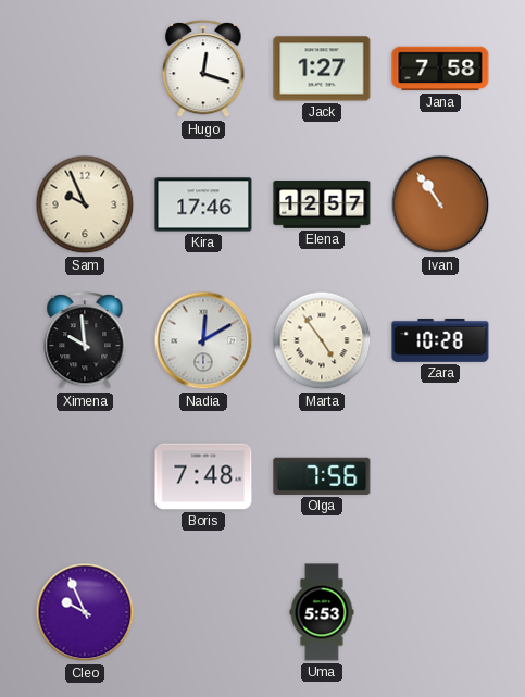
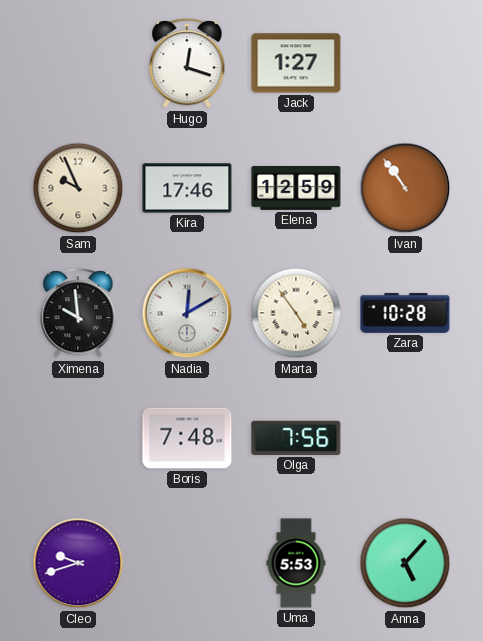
Jana: 7:58 -> none (440, 69)
Elena: 12:57 -> 12:59 (296, 189)
Cleo: 9:56 -> 9:42 (78, 563)
Anna: none -> 5:07 (405, 563)
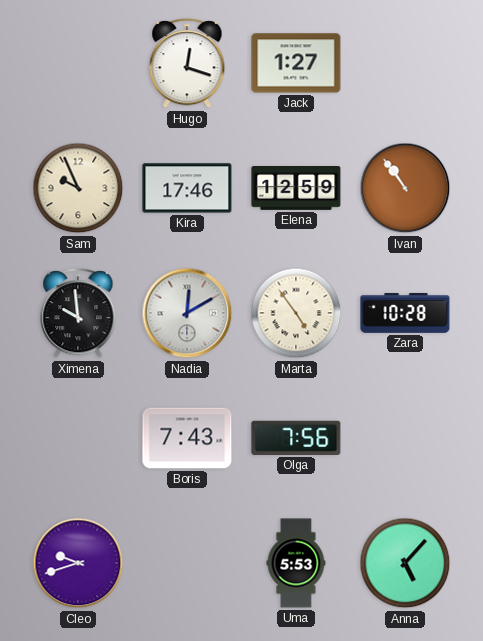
Boris: 7:48 -> 7:43 (187, 438)
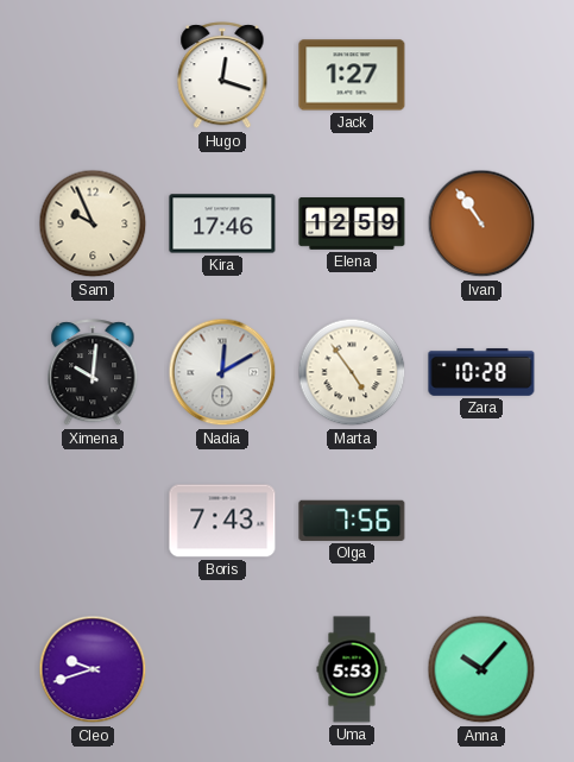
Ximena: 9:59 -> 10:01 (93, 373)
Anna: 5:07 -> 10:07 (481, 669)
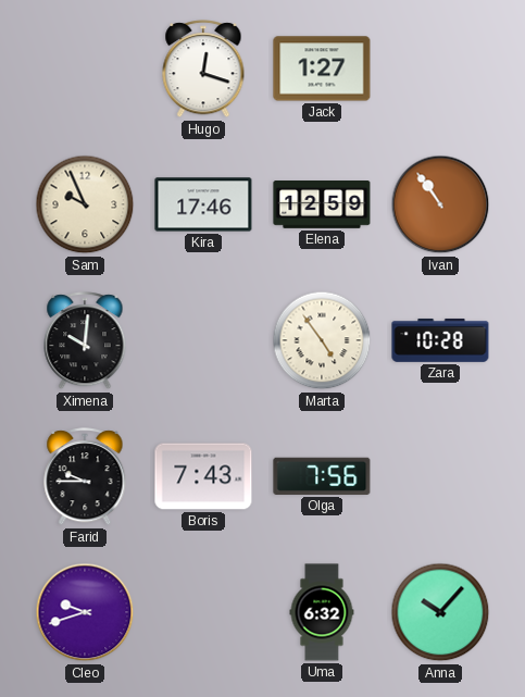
Nadia: 12:10 -> none (222, 372)
Farid: none -> 9:45 (85, 477)
Uma: 5:53 -> 6:32 (322, 612)
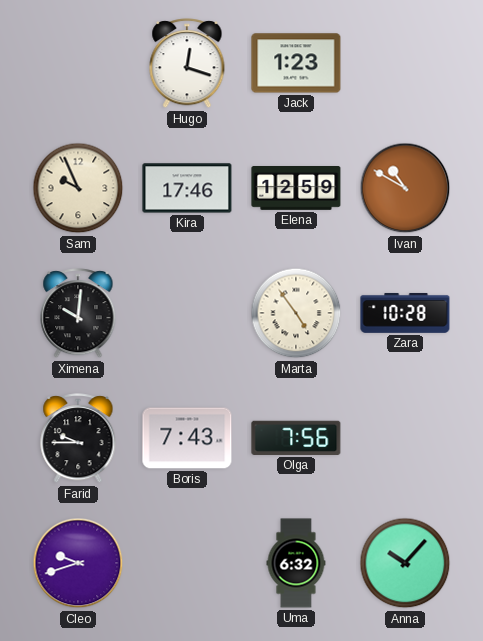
Jack: 1:27 -> 1:23 (296, 63)
Ivan: 10:54 -> 10:50 (405, 188)
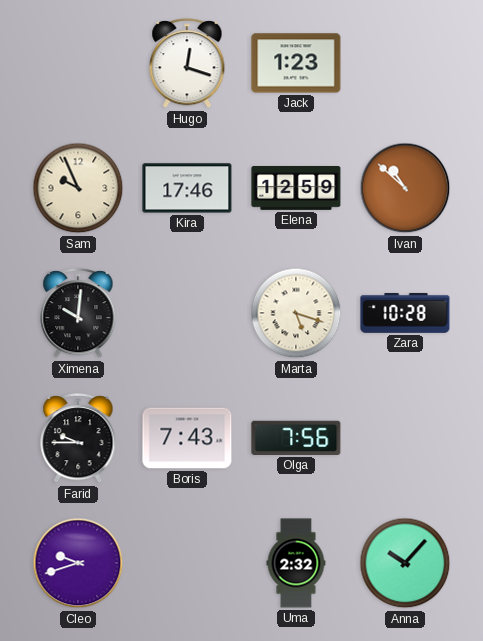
Ivan: 10:50 -> 10:52 (405, 188)
Marta: 4:54 -> 5:18 (296, 313)
Uma: 6:32 -> 2:32 (296, 563)
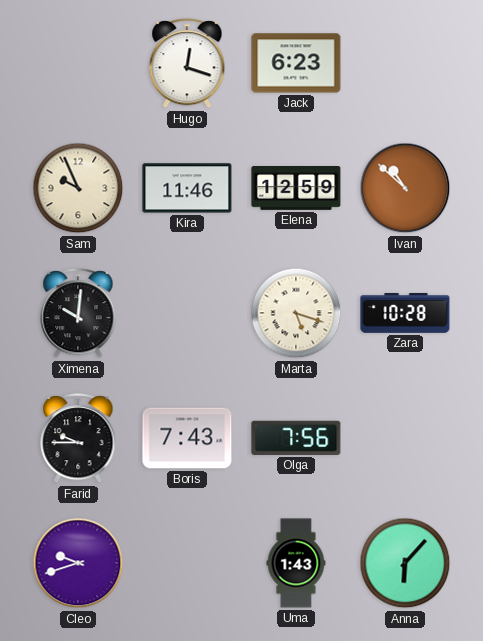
Jack: 1:23 -> 6:23 (296, 63)
Kira: 17:46 -> 11:46 (187, 188)
Uma: 2:32 -> 1:43 (296, 563)
Anna: 10:07 -> 6:07 (405, 563)
